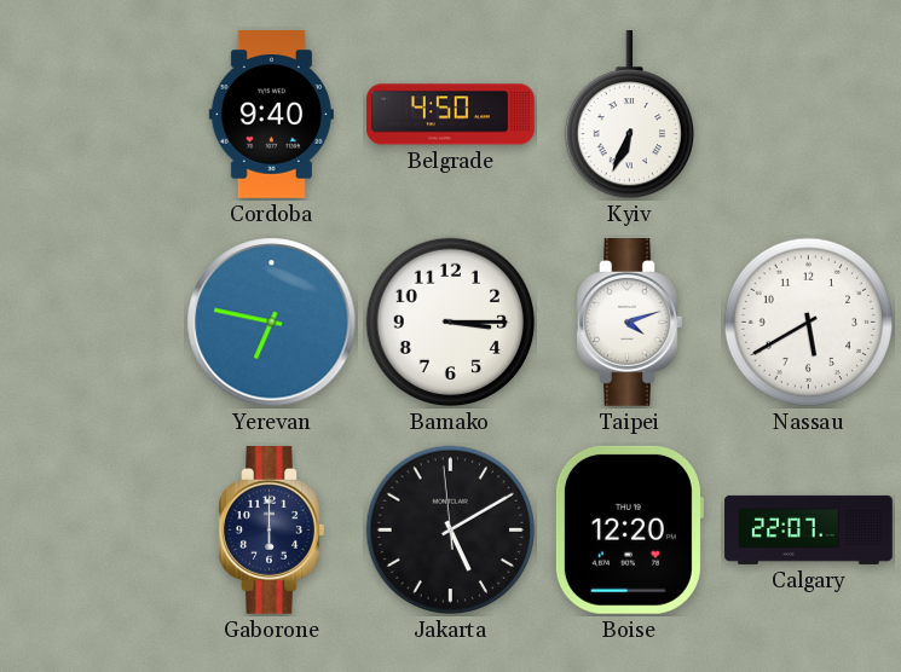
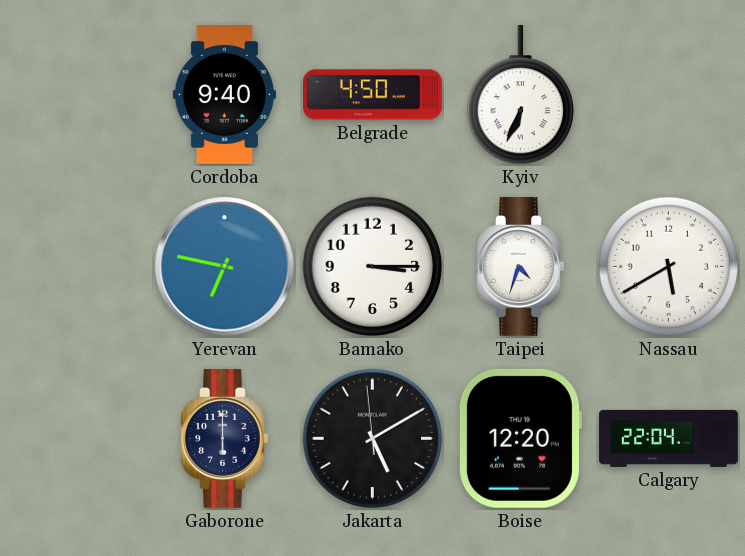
Taipei: 4:12 -> 4:33 (521, 267)
Calgary: 22:07 -> 22:04 (669, 438)
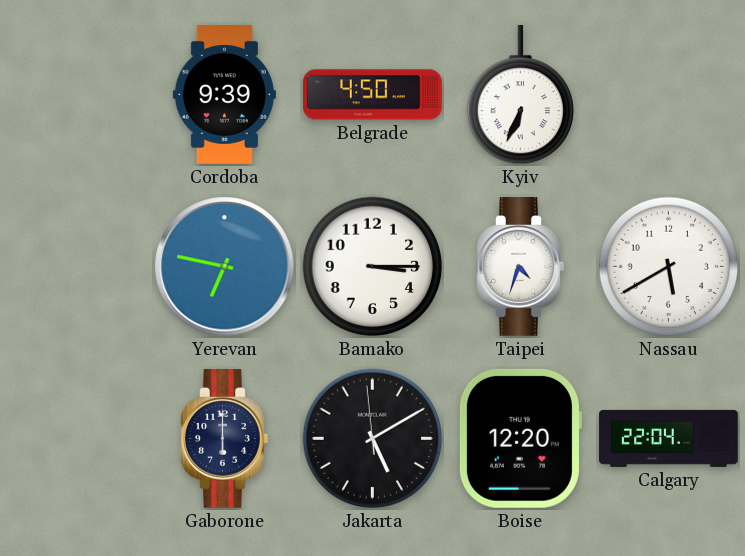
Cordoba: 9:40 -> 9:39 (224, 95)
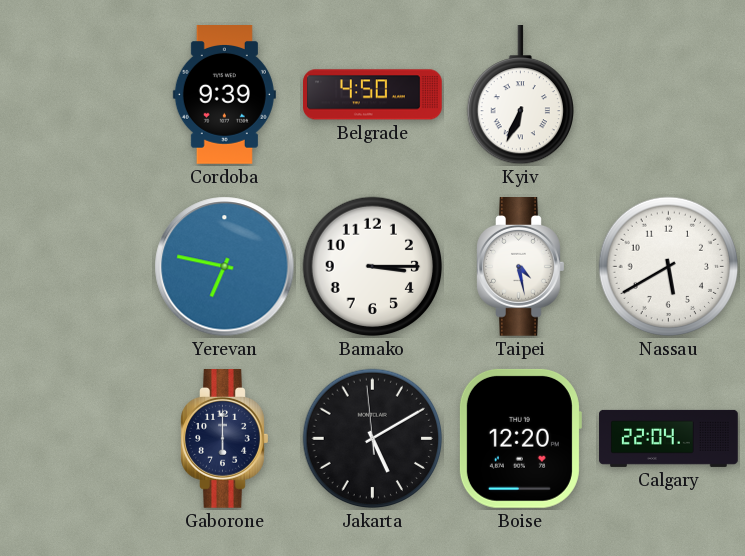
Taipei: 4:33 -> 4:28 (521, 267)
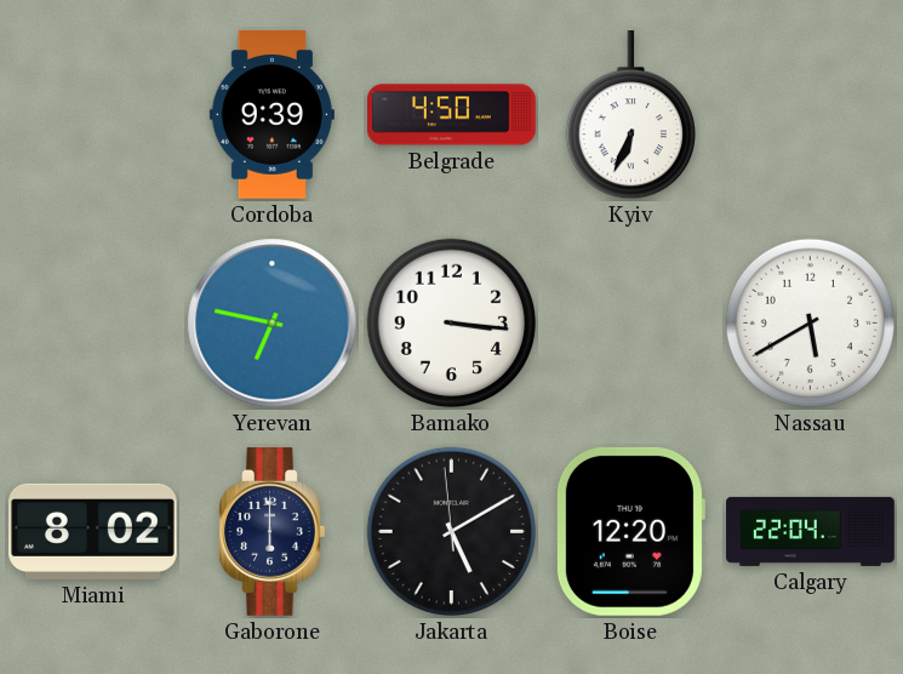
Bamako: 3:15 -> 3:16 (452, 324)
Taipei: 4:28 -> none (521, 267)
Miami: none -> 8:02 (93, 531)
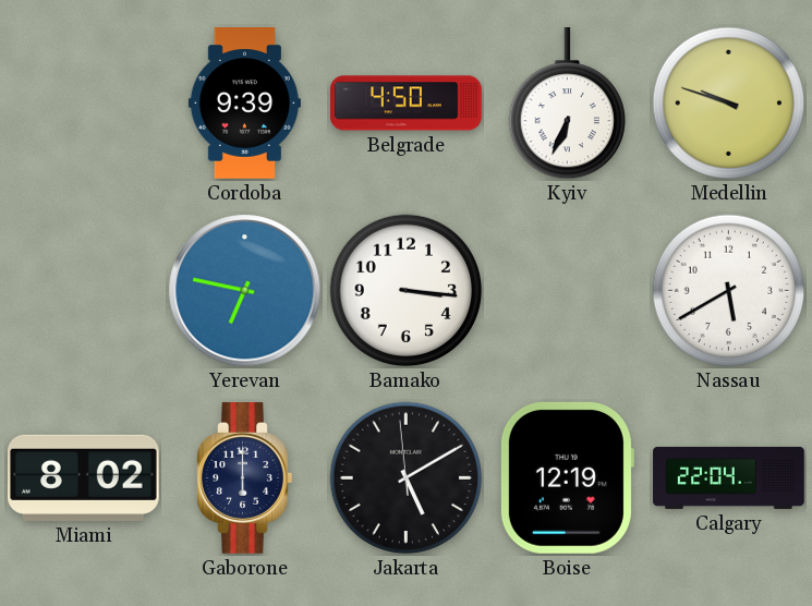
Medellin: none -> 9:48 (729, 104)
Boise: 12:20 -> 12:19 (567, 477)
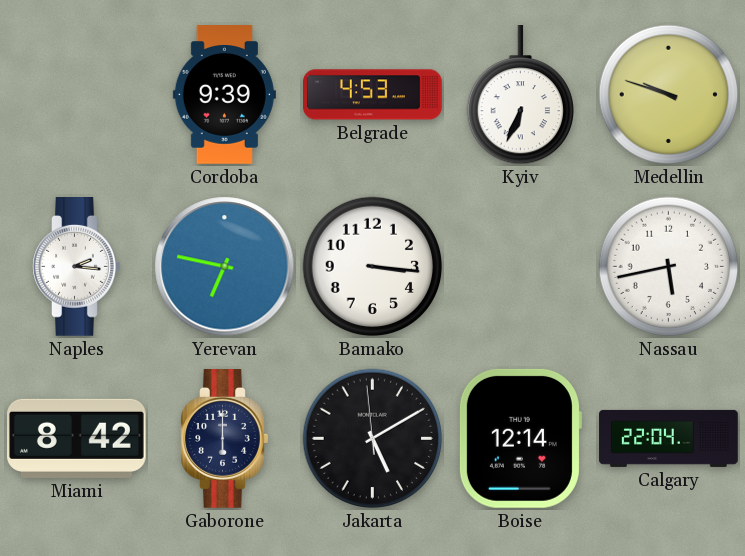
Belgrade: 4:50 -> 4:53 (373, 95)
Naples: none -> 2:16 (77, 267)
Nassau: 5:40 -> 5:43 (669, 267)
Miami: 8:02 -> 8:42 (77, 438)
Boise: 12:19 -> 12:14 (520, 438)
